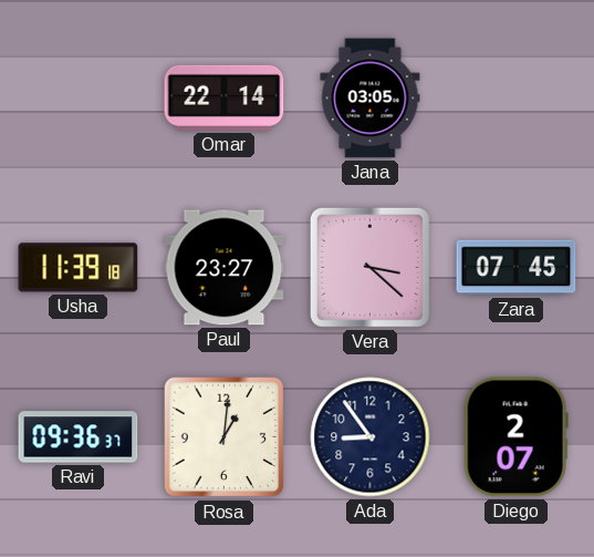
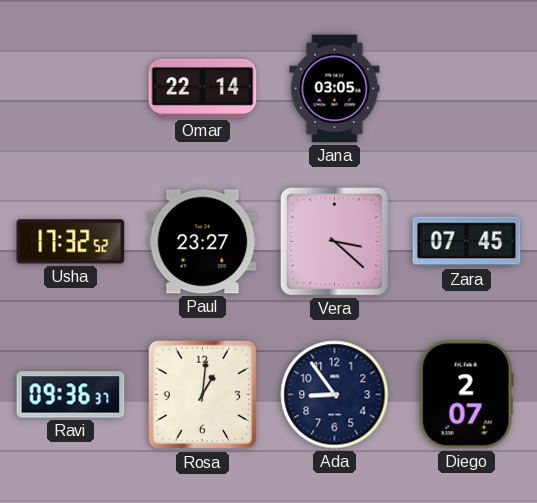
Usha: 11:39 -> 17:32 (71, 242)
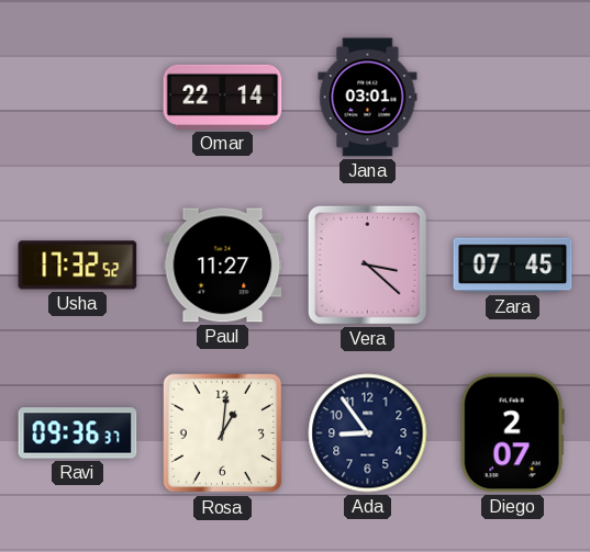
Jana: 03:05 -> 03:01 (368, 98)
Paul: 23:27 -> 11:27 (223, 266)
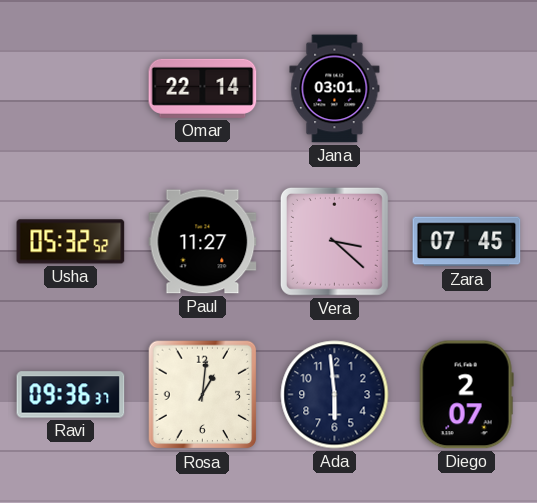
Usha: 17:32 -> 05:32 (71, 242)
Ada: 8:54 -> 5:59 (335, 395)
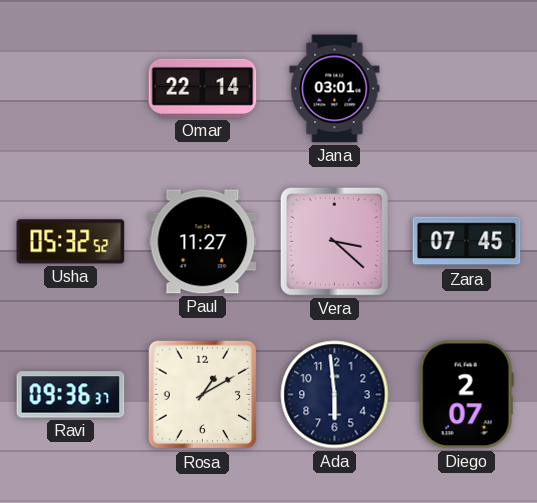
Rosa: 1:01 -> 1:10 (203, 395)
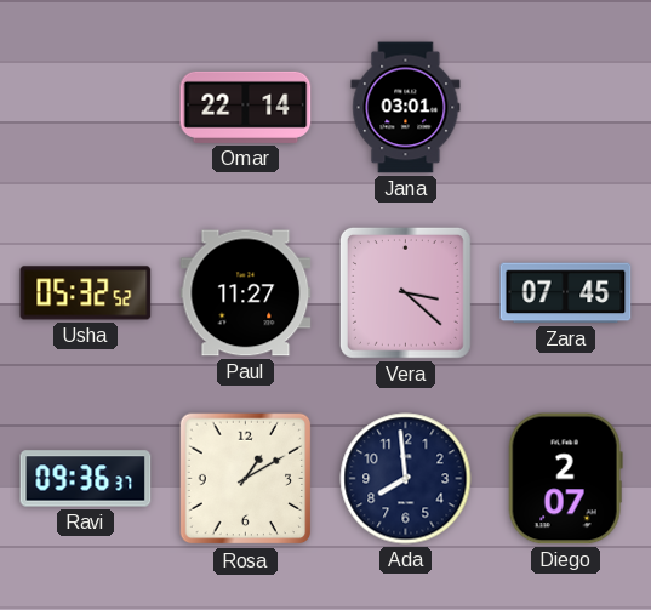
Ada: 5:59 -> 7:59 (406, 479)
